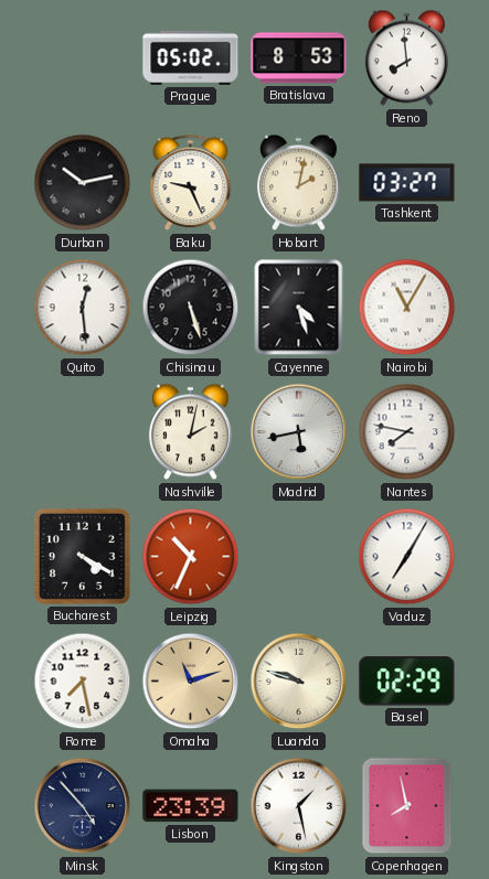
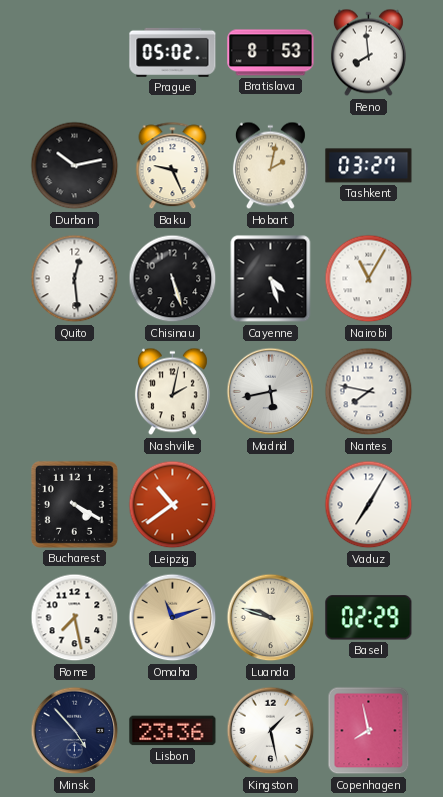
Leipzig: 10:34 -> 10:39 (173, 505)
Lisbon: 23:39 -> 23:36 (173, 731)
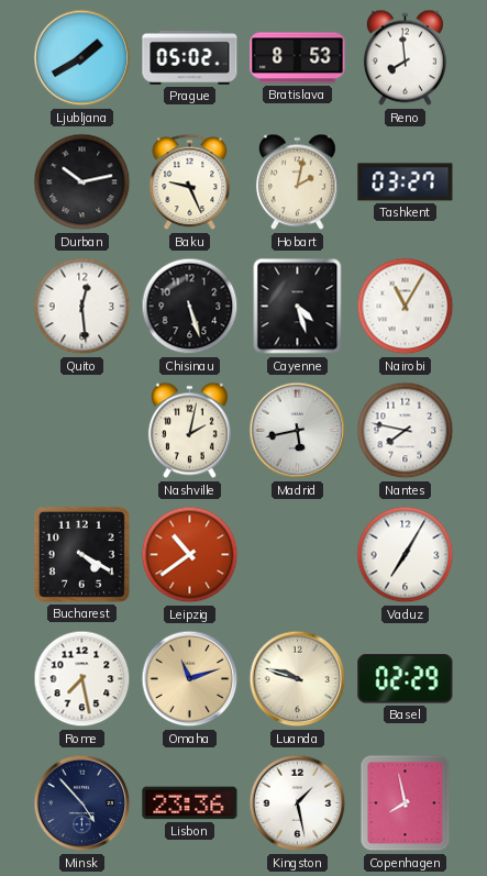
Ljubljana: none -> 1:40 (82, 58)
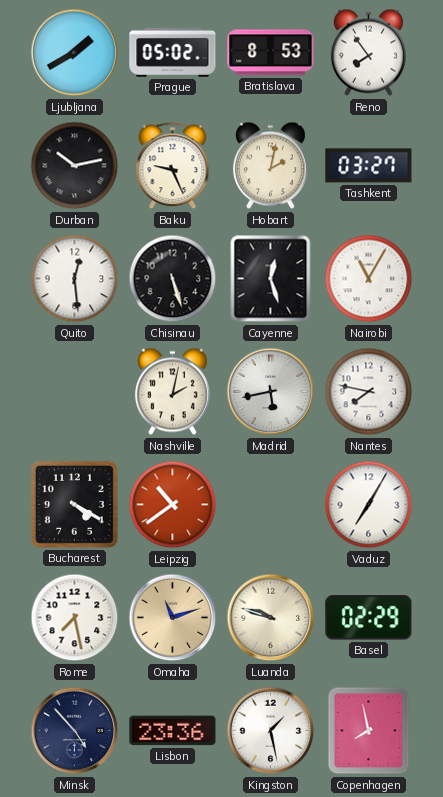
Reno: 7:59 -> 7:54 (368, 53)
Cayenne: 4:27 -> 12:27 (271, 279)
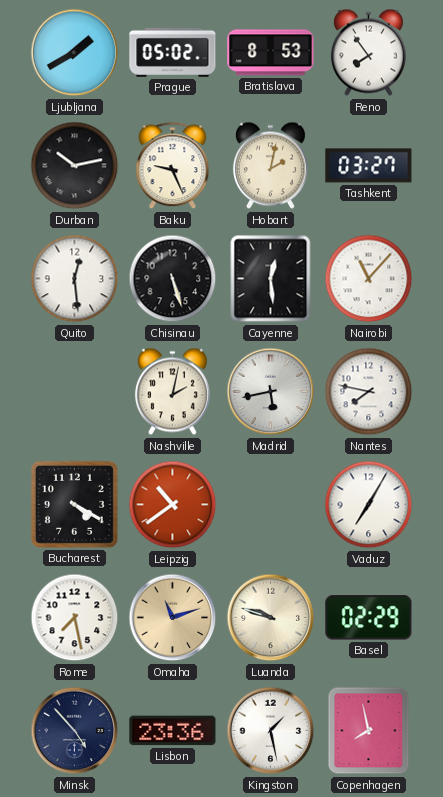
Cayenne: 12:27 -> 12:29 (271, 279)
Nairobi: 11:05 -> 11:07 (369, 279)
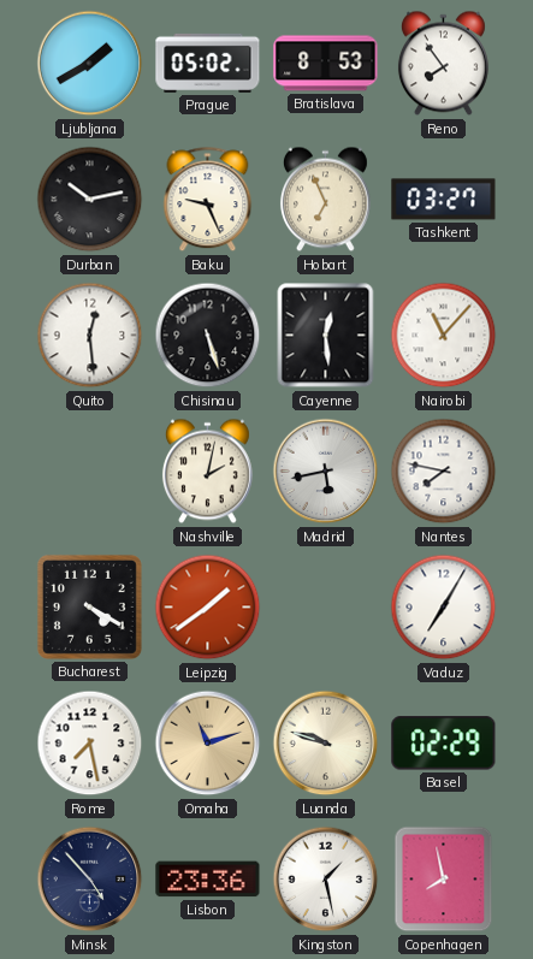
Hobart: 2:02 -> 6:56 (325, 200)
Leipzig: 10:39 -> 1:39 (208, 608)
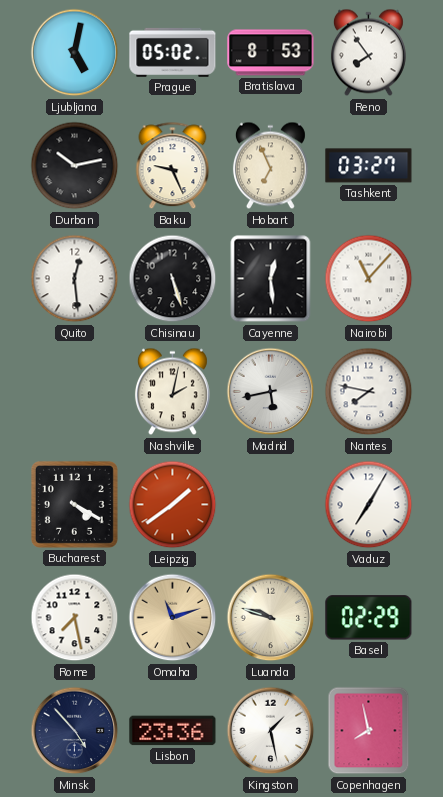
Ljubljana: 1:40 -> 5:02 (75, 53)
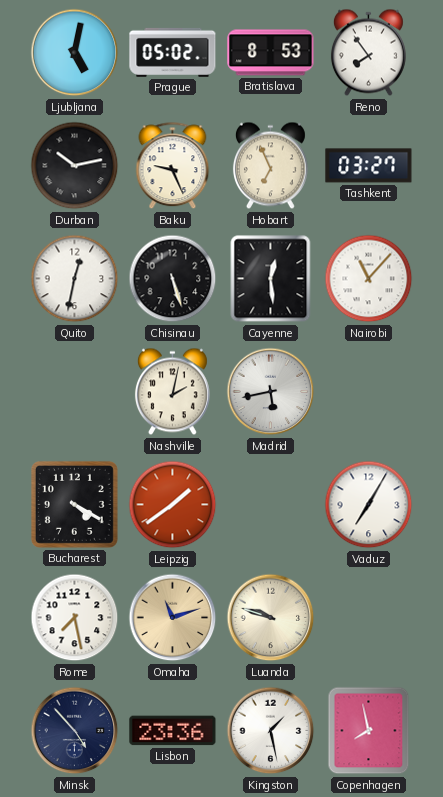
Quito: 12:29 -> 12:32 (75, 279)
Nantes: 7:47 -> none (369, 392)
Basel: 02:29 -> none (369, 618)
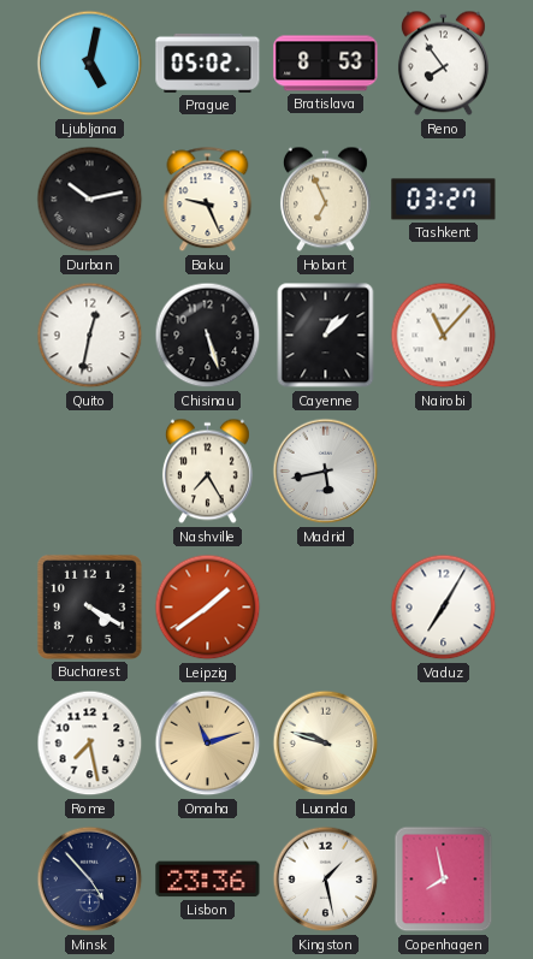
Cayenne: 12:29 -> 1:08 (326, 336)
Nashville: 2:02 -> 7:25 (207, 472)
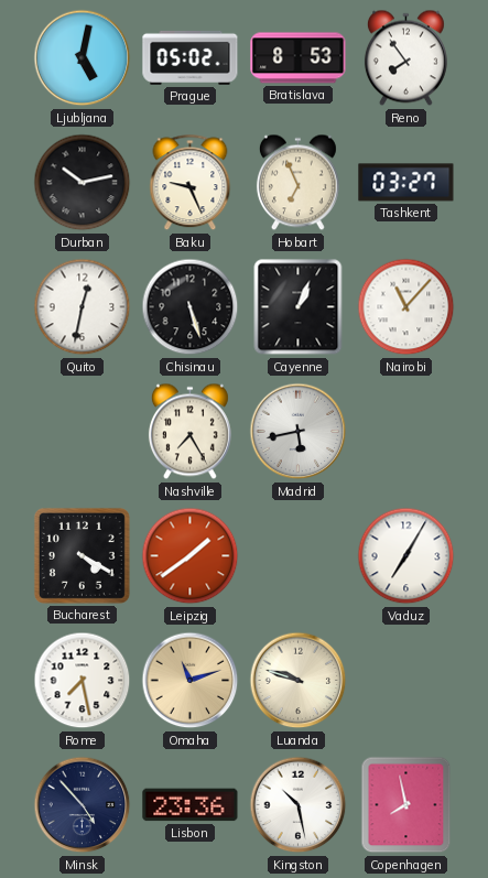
Cayenne: 1:08 -> 1:04 (299, 307)
Kingston: 1:28 -> 10:28 (299, 805)
